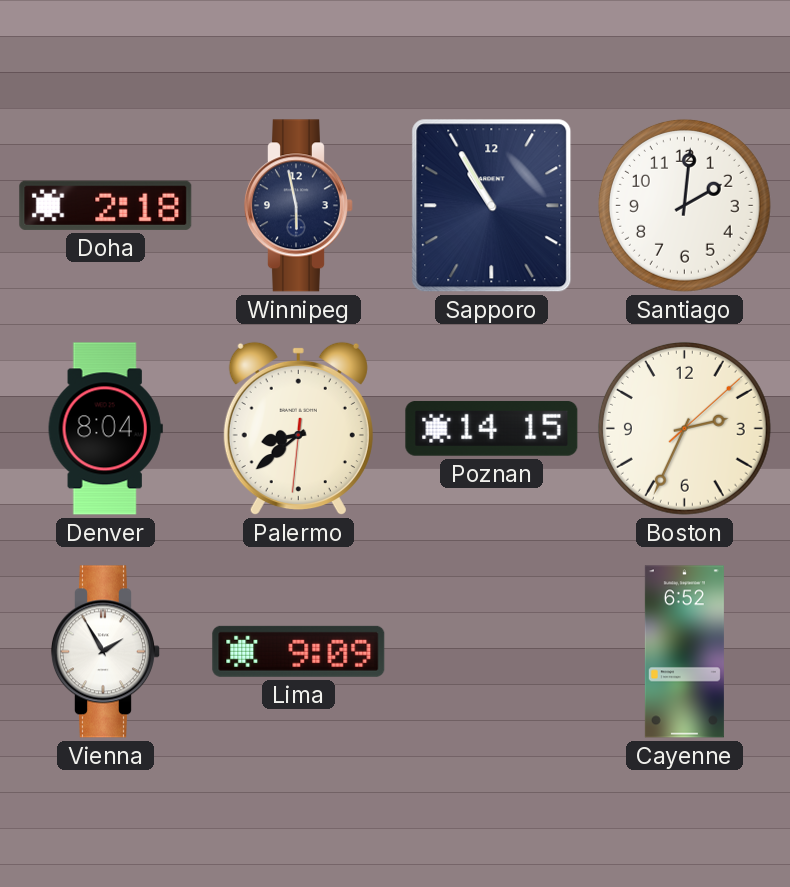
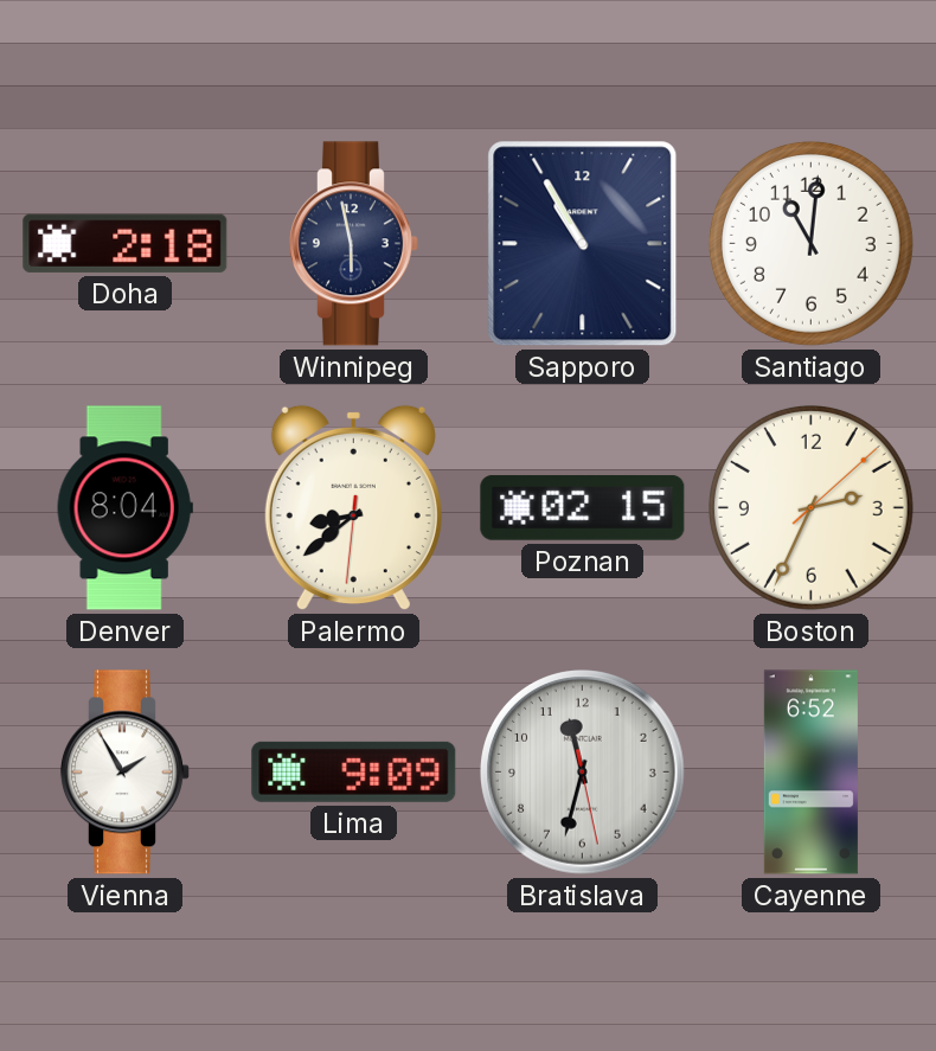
Santiago: 2:01 -> 11:01 (810, 243)
Poznan: 14:15 -> 02:15 (583, 507)
Bratislava: none -> 11:32 (583, 773)
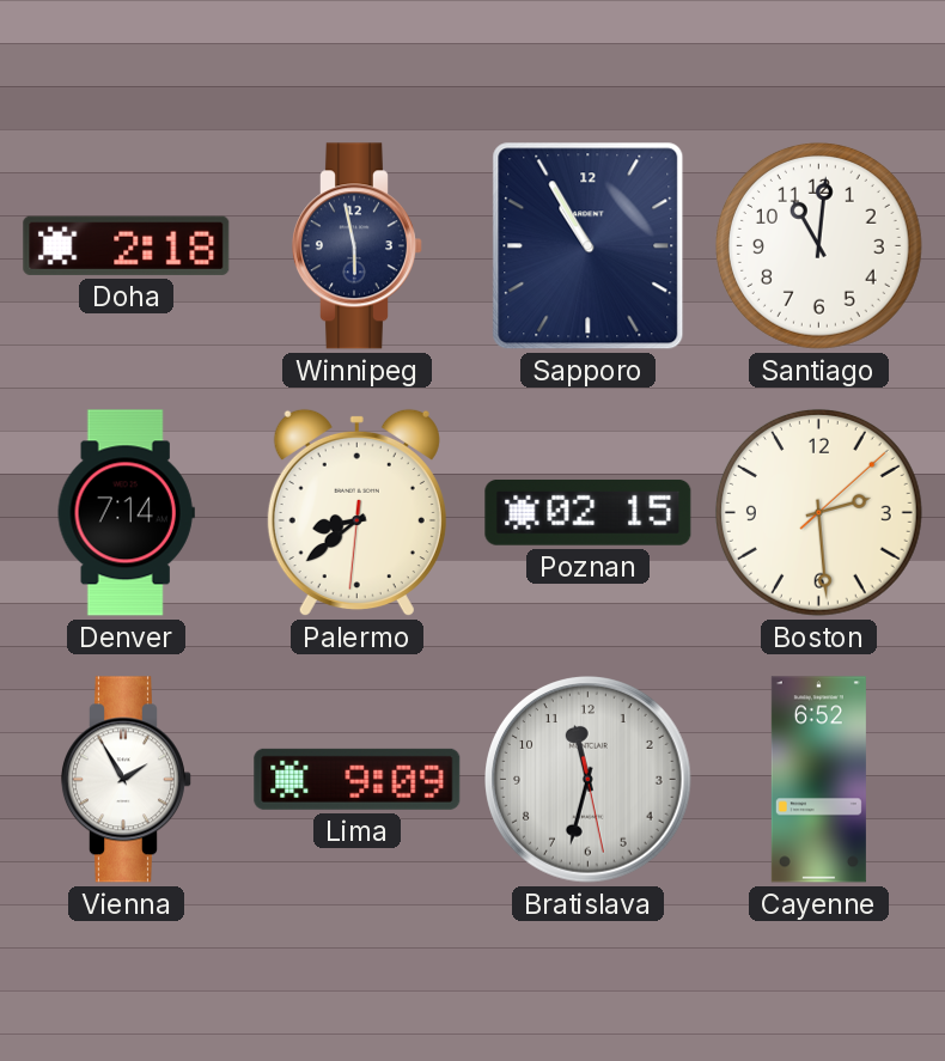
Denver: 8:04 -> 7:14 (126, 513)
Boston: 2:34 -> 2:29 (818, 512)
